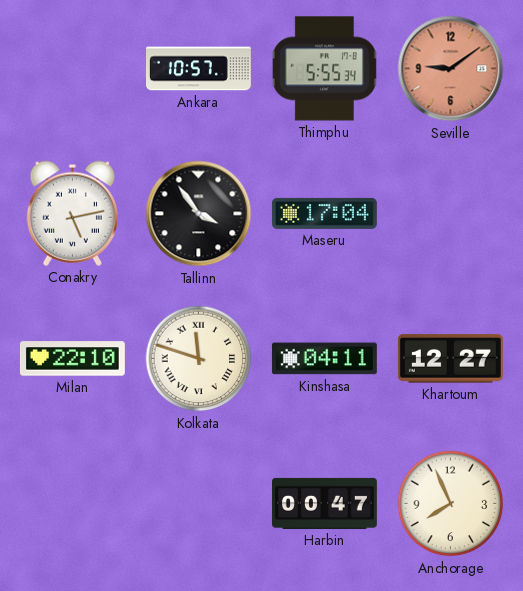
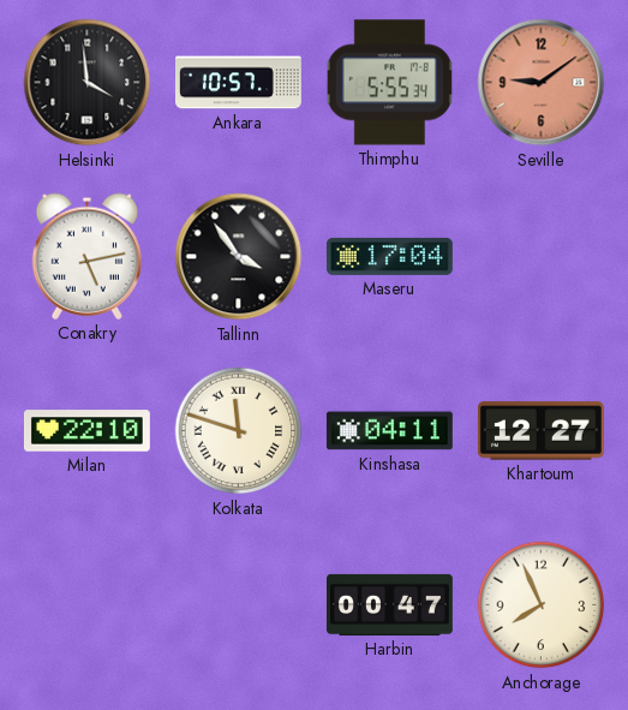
Helsinki: none -> 3:59 (88, 83)
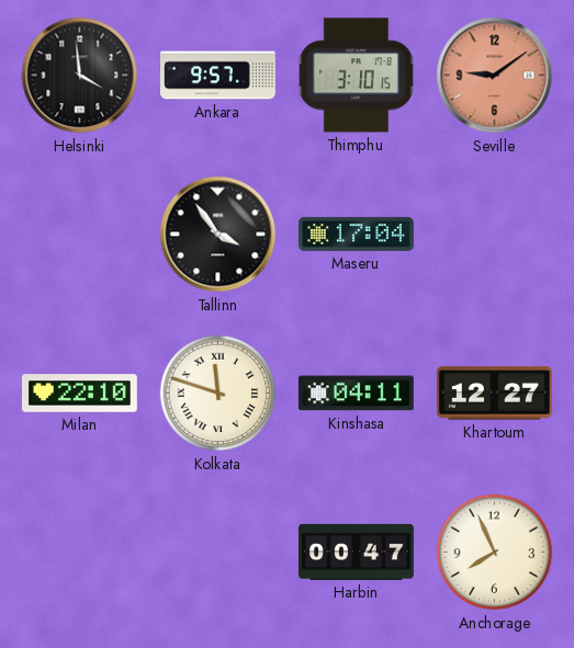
Ankara: 10:57 -> 9:57 (218, 76)
Thimphu: 5:55 -> 3:10 (356, 76)
Conakry: 5:13 -> none (86, 256)
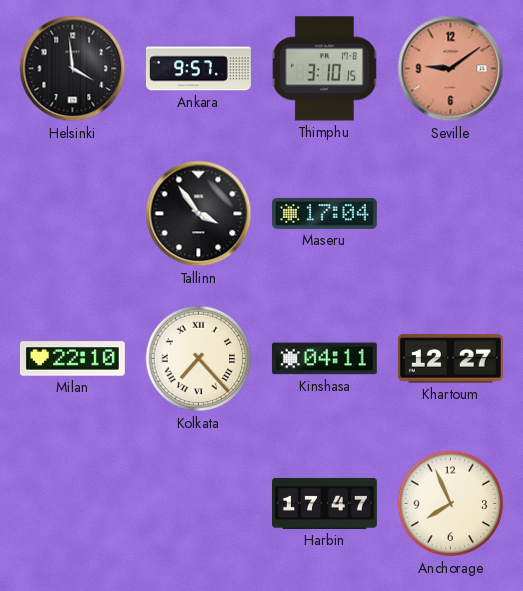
Kolkata: 11:48 -> 7:23 (199, 359)
Harbin: 00:47 -> 17:47 (325, 503)
